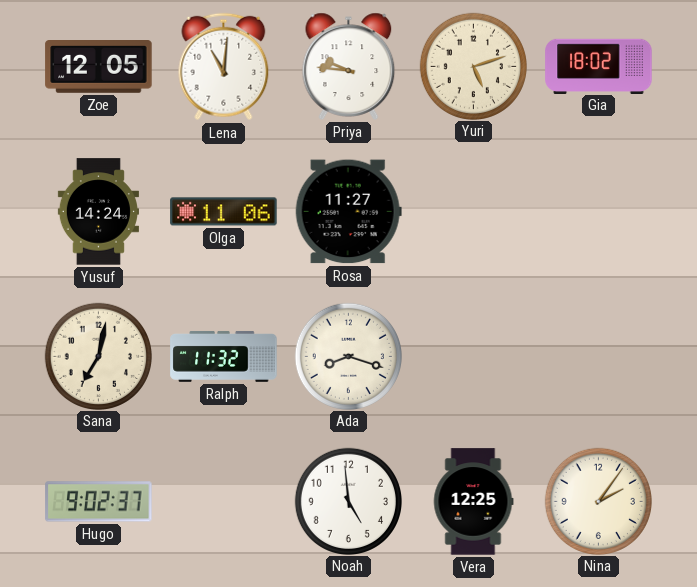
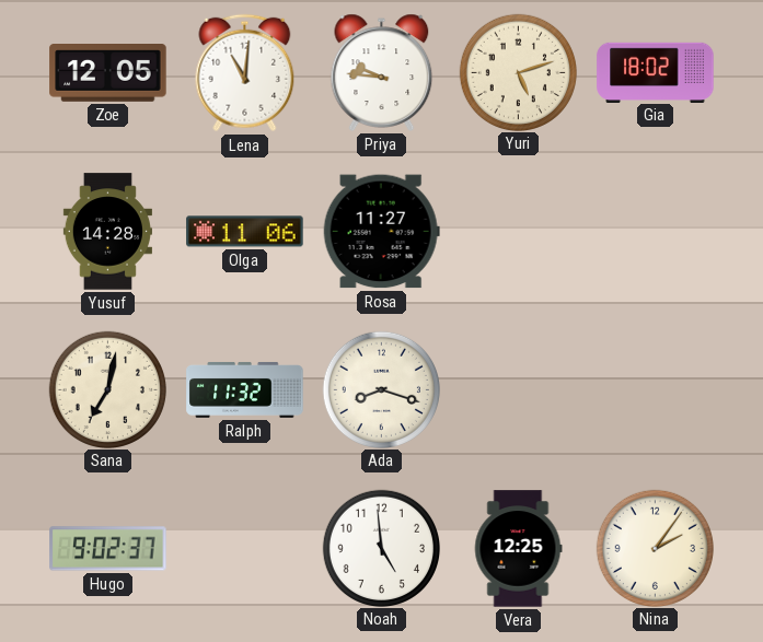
Yusuf: 14:24 -> 14:28 (107, 232)
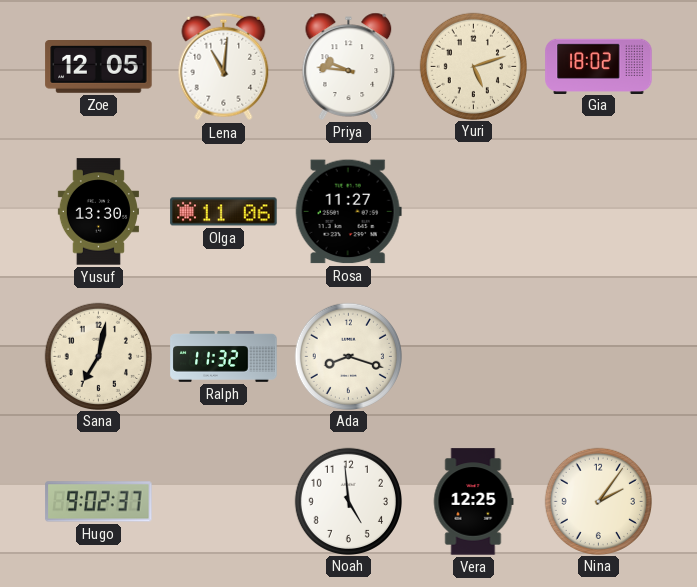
Yusuf: 14:28 -> 13:30 (98, 212)
